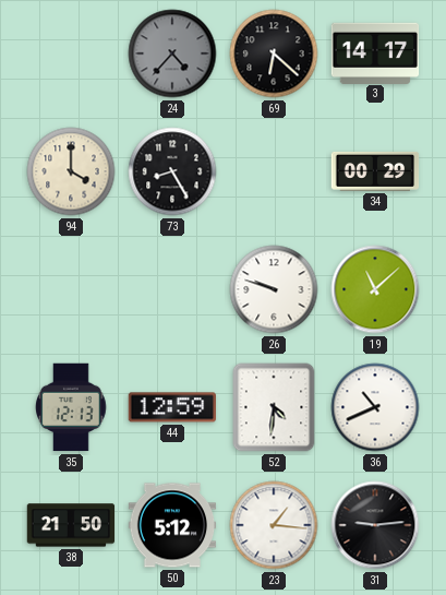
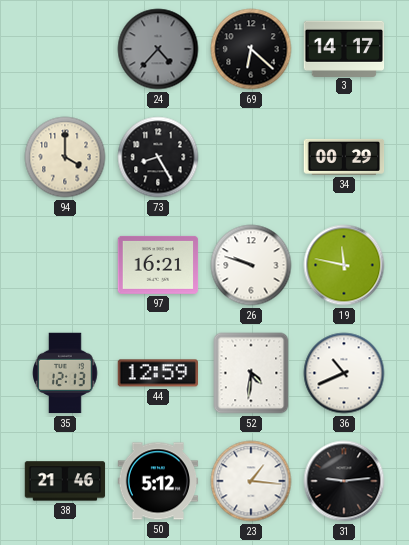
97: none -> 16:21 (158, 265)
19: 11:08 -> 11:47 (344, 265)
38: 21:50 -> 21:46 (65, 481)
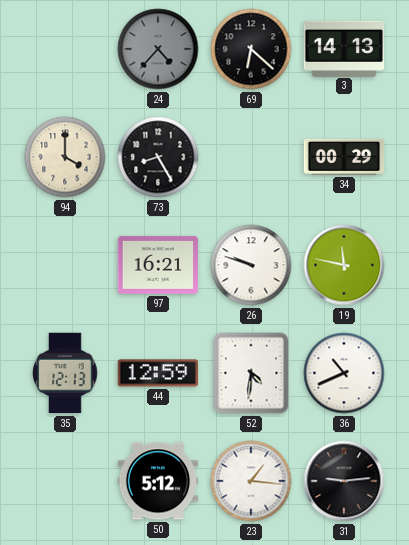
3: 14:17 -> 14:13 (344, 48)
38: 21:46 -> none (65, 481)
